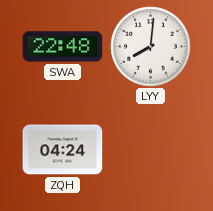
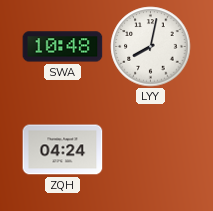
SWA: 22:48 -> 10:48 (63, 47)
LYY: 8:01 -> 8:02 (151, 47)
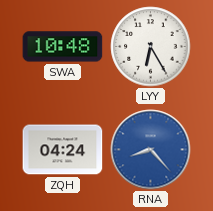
LYY: 8:02 -> 6:25 (151, 47)
RNA: none -> 8:23 (151, 150)
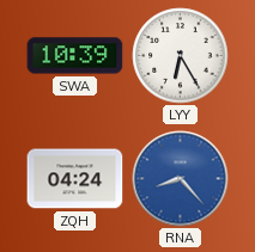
SWA: 10:48 -> 10:39 (75, 56)
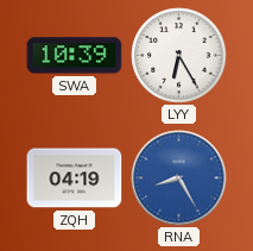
ZQH: 04:24 -> 04:19 (75, 178)
RNA: 8:23 -> 8:25 (179, 178)
